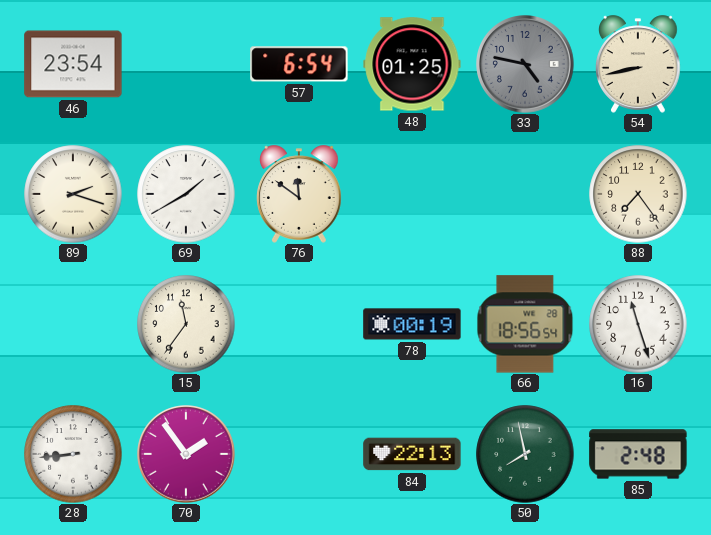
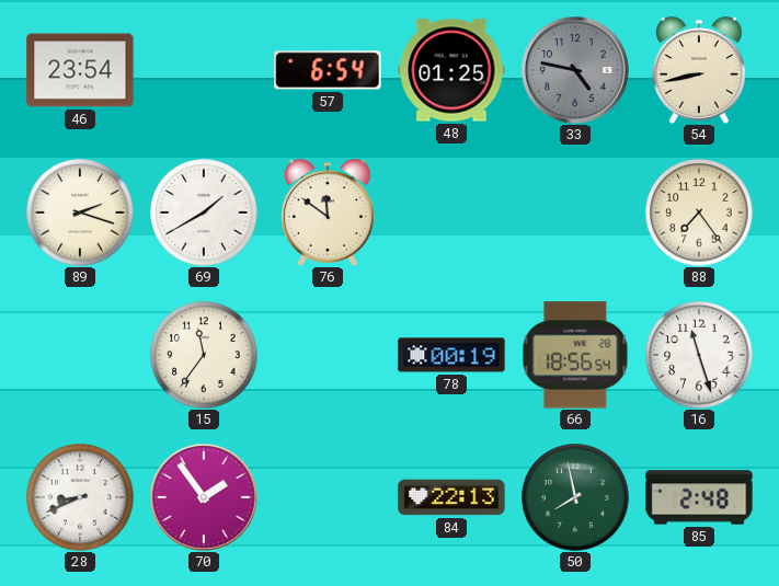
28: 8:44 -> 8:41 (80, 497)
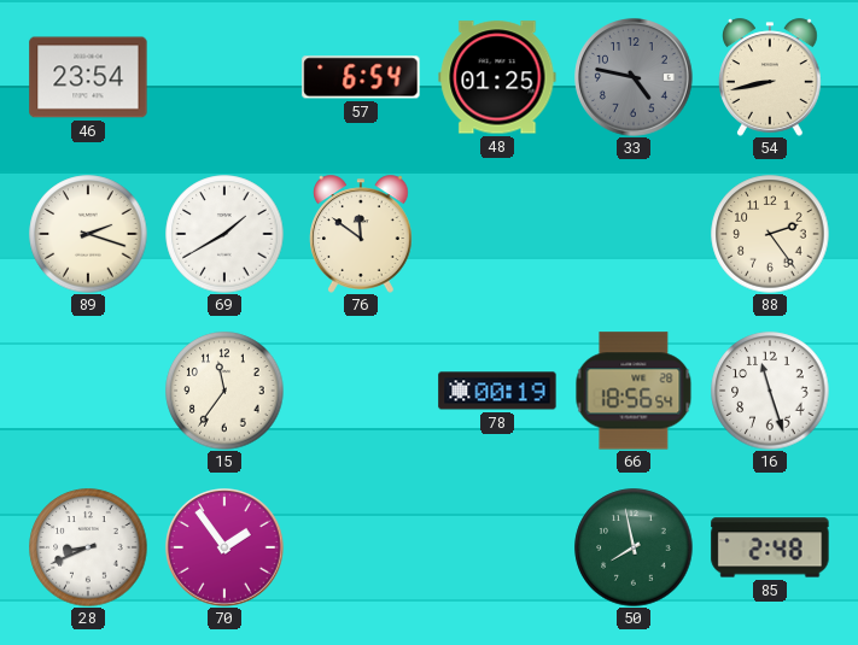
88: 7:24 -> 2:24 (770, 234)
84: 22:13 -> none (451, 497)
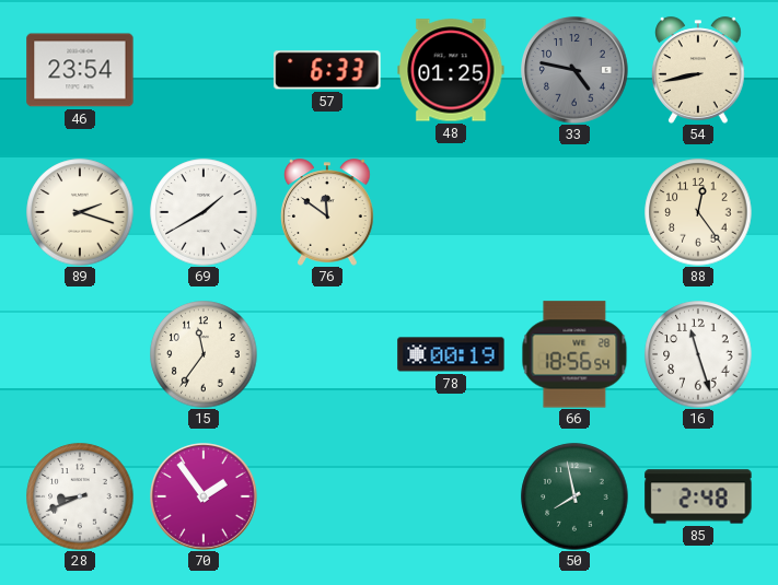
57: 6:54 -> 6:33 (327, 70)
88: 2:24 -> 12:24 (698, 212)
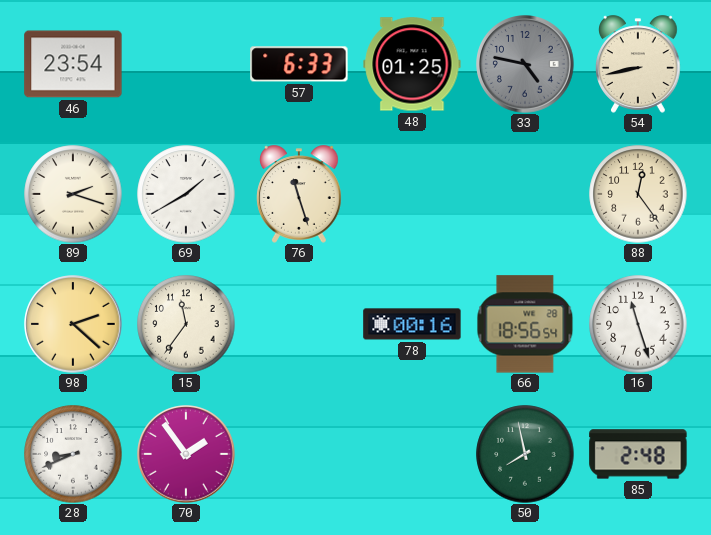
76: 11:51 -> 11:27 (300, 194)
98: none -> 2:22 (73, 324)
78: 00:19 -> 00:16 (412, 324)
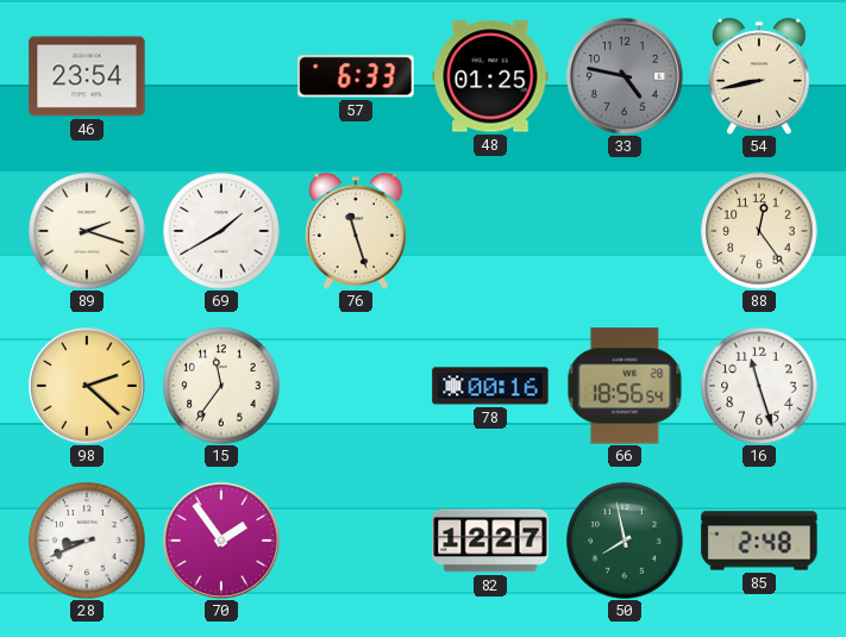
82: none -> 12:27 (490, 541)
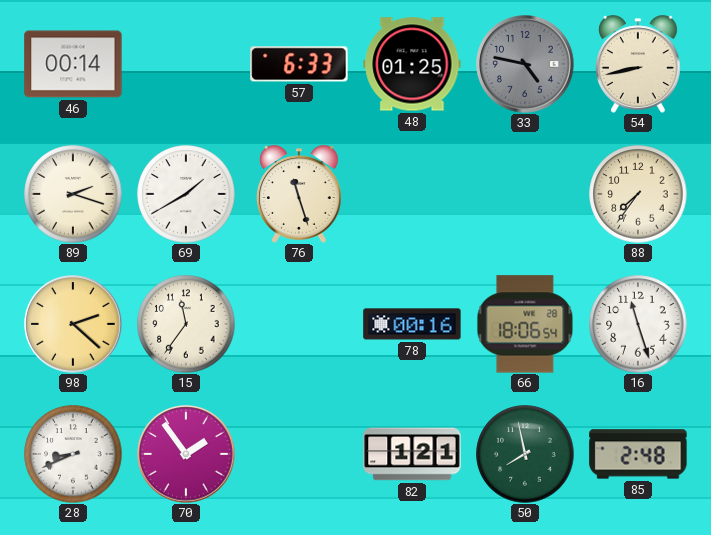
46: 23:54 -> 00:14 (73, 64)
88: 12:24 -> 7:36 (638, 194)
66: 18:56 -> 18:06 (525, 324)
82: 12:27 -> 1:21 (412, 454)
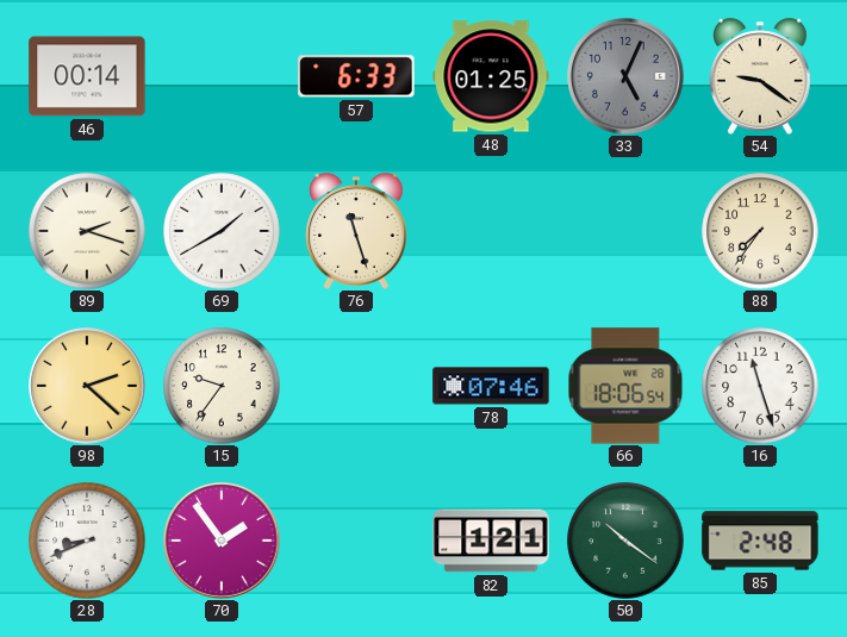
33: 4:47 -> 5:04 (625, 76)
54: 8:43 -> 9:21 (761, 76)
15: 11:36 -> 9:36 (222, 386)
78: 00:16 -> 07:46 (491, 386)
50: 7:58 -> 10:21 (625, 541)
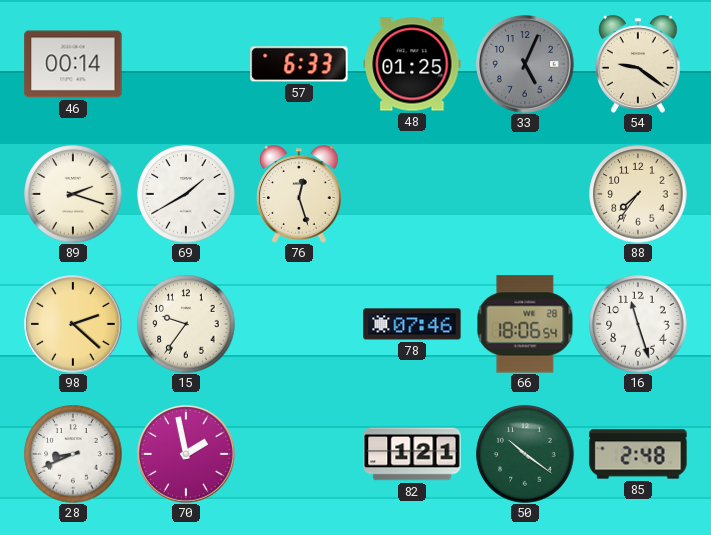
76: 11:27 -> 12:27 (300, 194)
70: 1:54 -> 1:58 (186, 454)
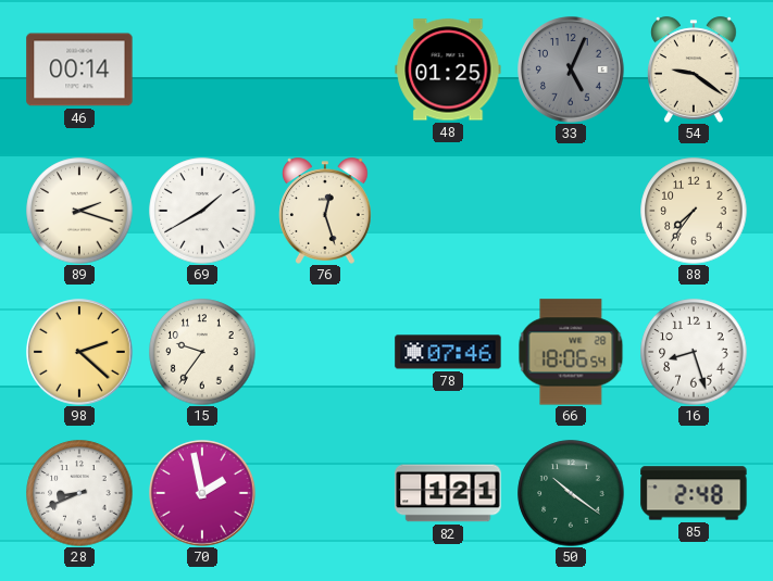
57: 6:33 -> none (299, 64)
16: 11:27 -> 8:27 (694, 352)
